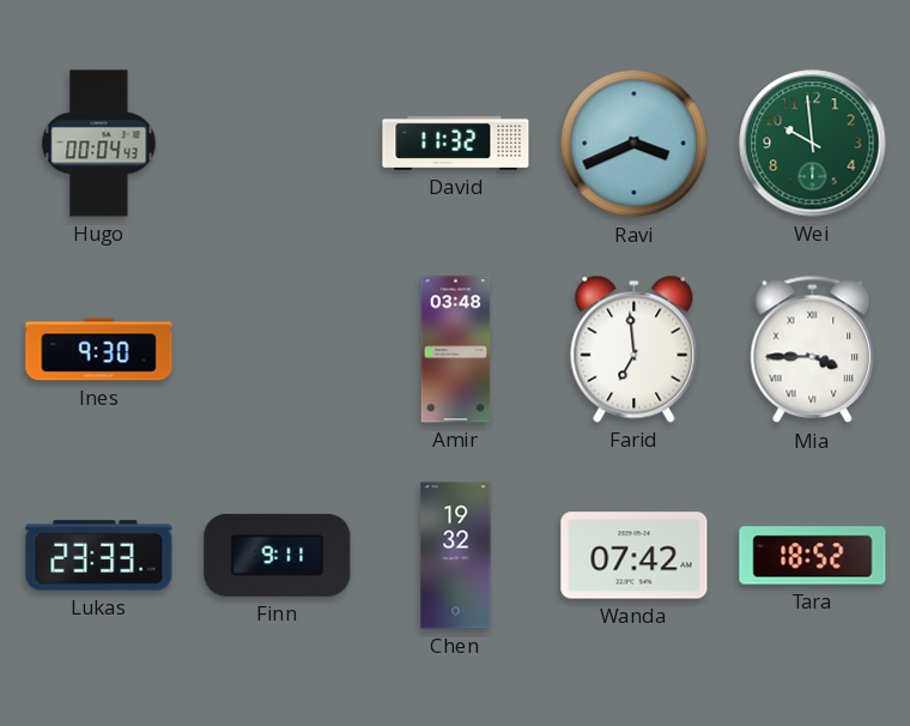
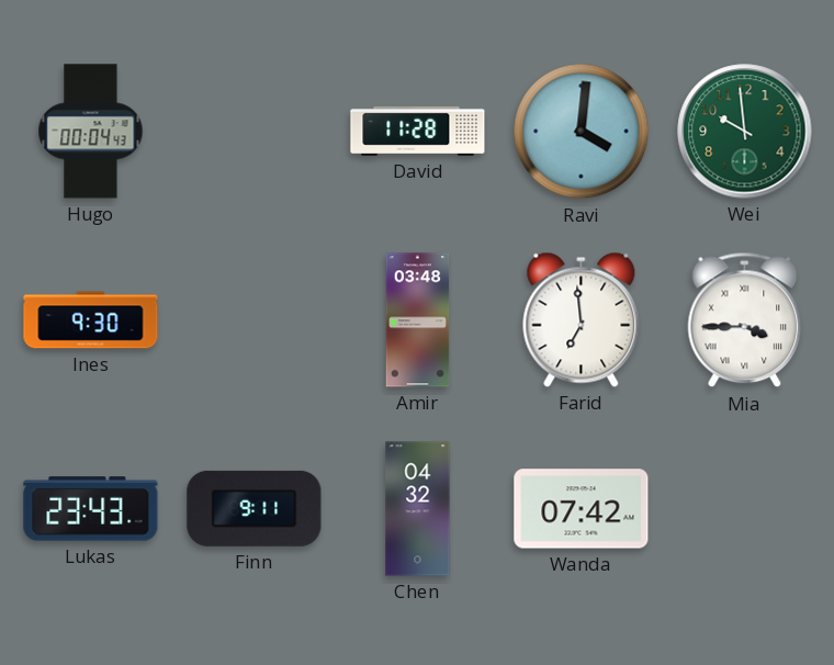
David: 11:32 -> 11:28 (418, 131)
Ravi: 3:41 -> 4:01 (582, 132)
Lukas: 23:33 -> 23:43 (91, 509)
Chen: 19:32 -> 04:32 (418, 509)
Tara: 18:52 -> none (813, 556)
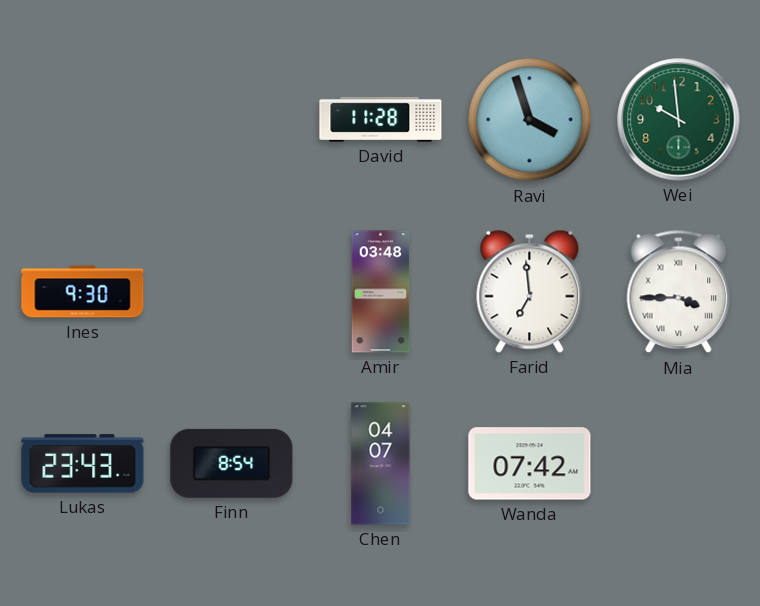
Hugo: 00:04 -> none (91, 132)
Ravi: 4:01 -> 3:57 (530, 120)
Finn: 9:11 -> 8:54 (232, 463)
Chen: 04:32 -> 04:07 (381, 464)
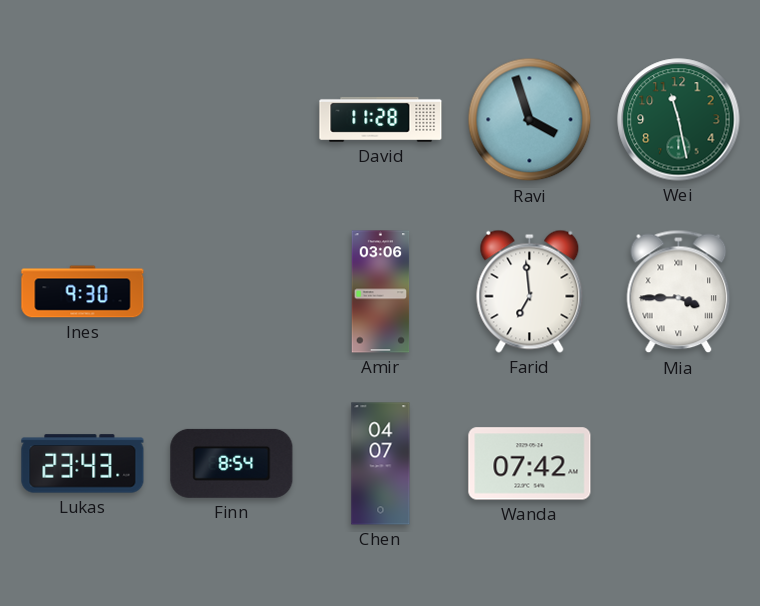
Wei: 9:59 -> 11:28 (679, 120)
Amir: 03:48 -> 03:06 (381, 292)
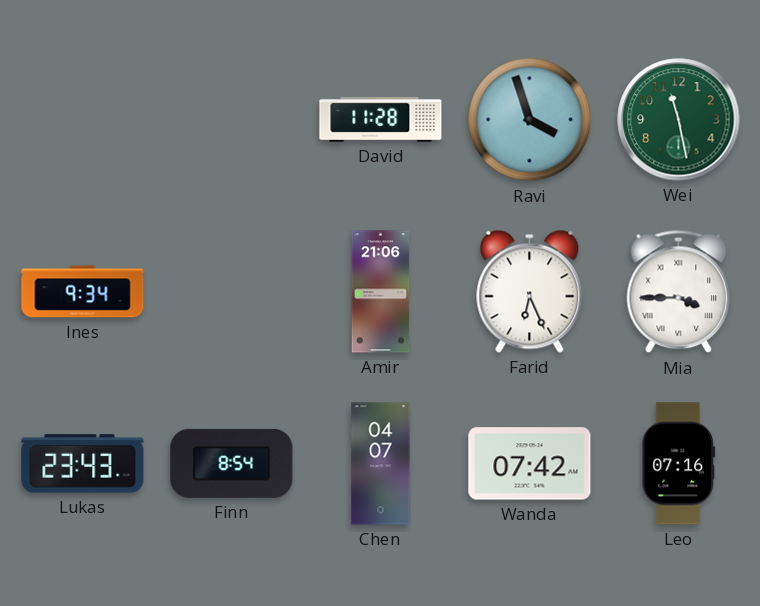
Ines: 9:30 -> 9:34 (83, 292)
Amir: 03:06 -> 21:06 (381, 292)
Farid: 6:59 -> 6:26 (530, 291)
Leo: none -> 07:16 (679, 464)
